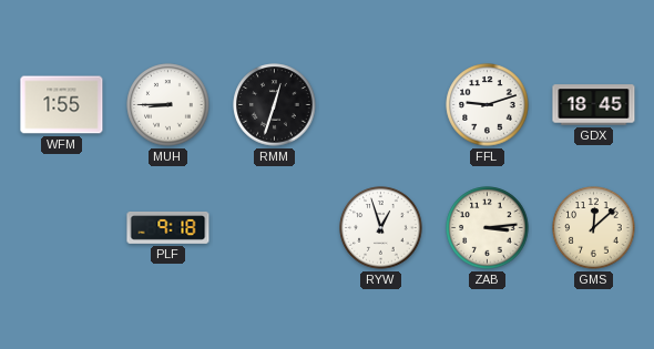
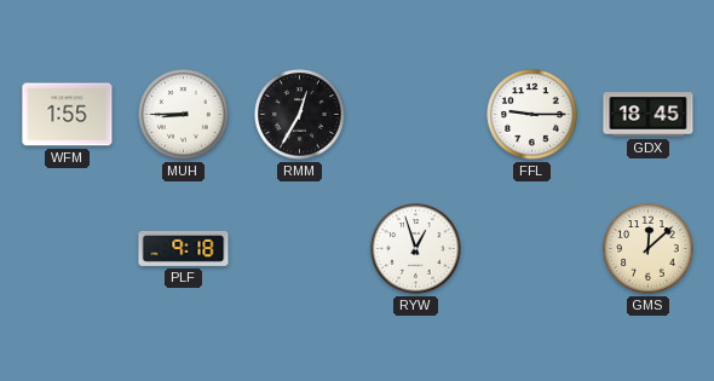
RMM: 12:33 -> 12:35 (300, 115)
FFL: 9:12 -> 9:15 (532, 115)
ZAB: 3:14 -> none (488, 228)
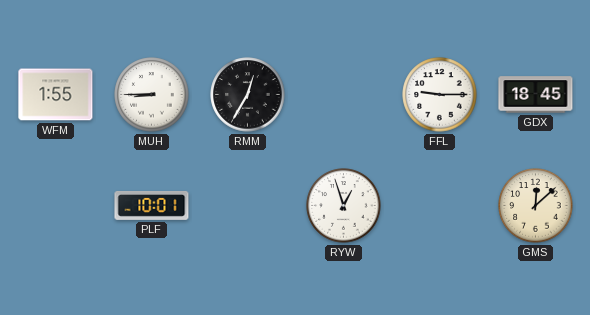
PLF: 9:18 -> 10:01 (152, 205)
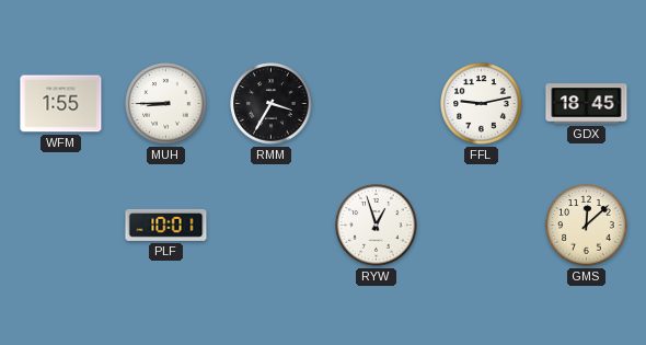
RMM: 12:35 -> 3:35 (272, 104)
FFL: 9:15 -> 9:13 (482, 104)
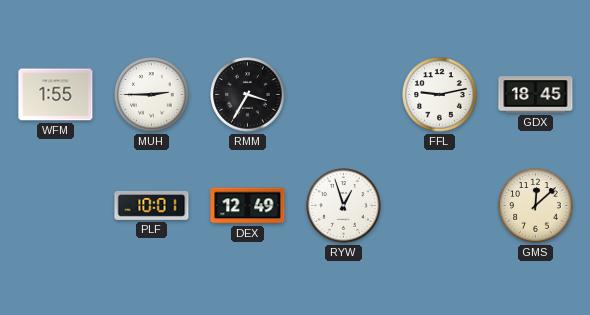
MUH: 8:45 -> 2:45 (152, 95)
DEX: none -> 12:49 (248, 206)
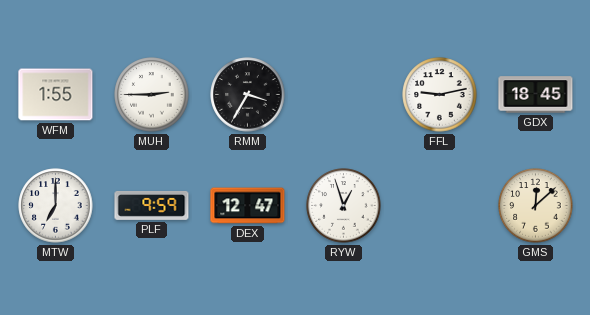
MTW: none -> 7:00 (56, 206)
PLF: 10:01 -> 9:59 (152, 205)
DEX: 12:49 -> 12:47 (248, 206)
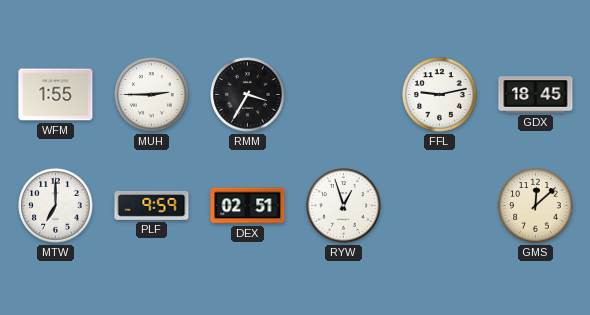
DEX: 12:47 -> 02:51 (248, 206)
